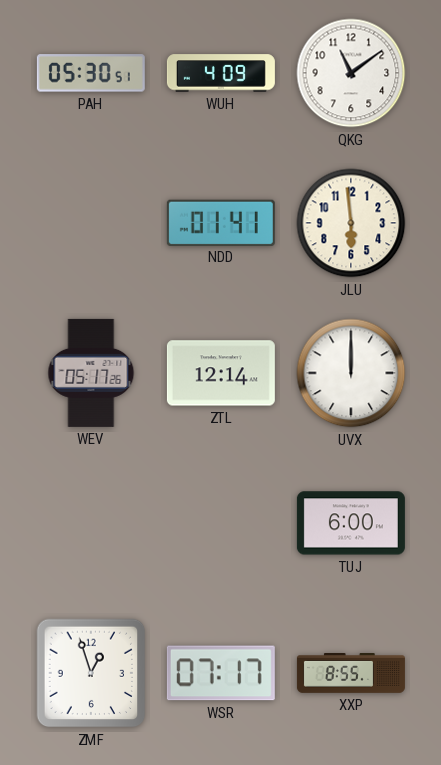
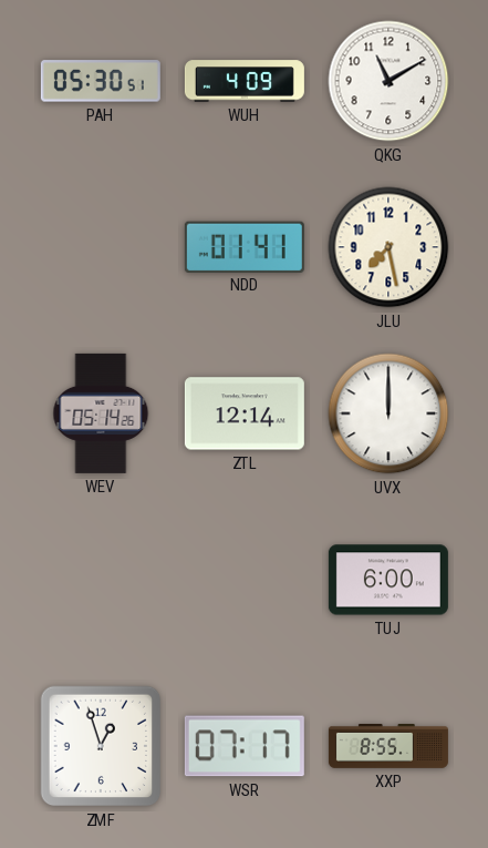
QKG: 11:09 -> 11:10 (388, 81)
JLU: 5:59 -> 7:28 (388, 247)
WEV: 05:17 -> 05:14 (101, 413)
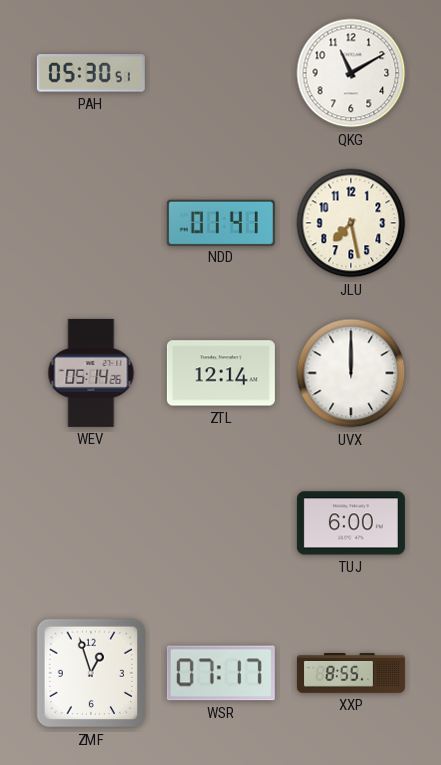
WUH: 4:09 -> none (245, 81)
